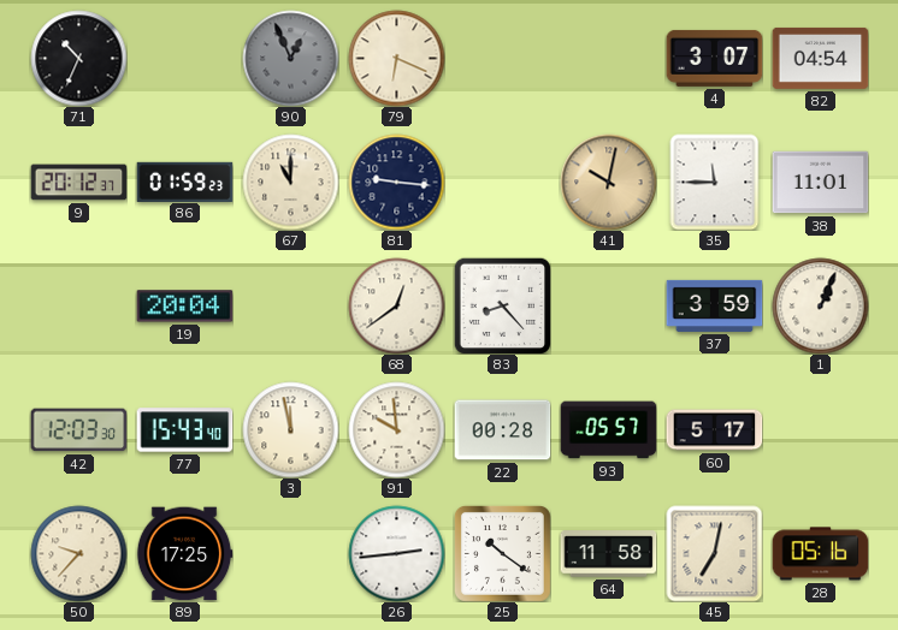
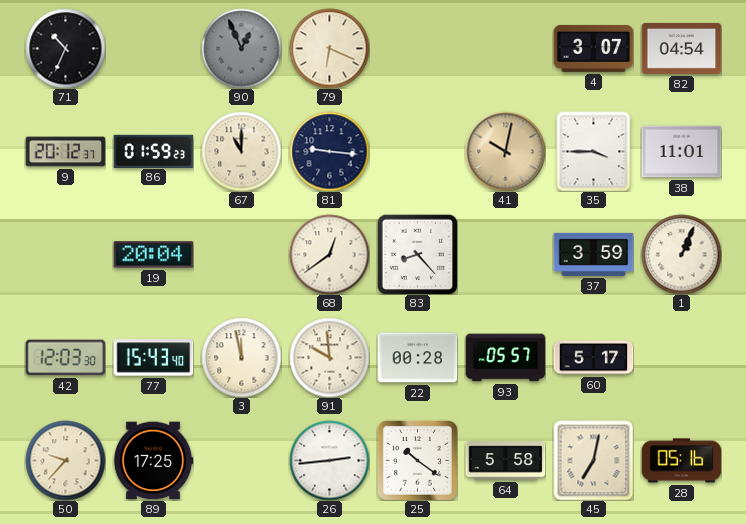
35: 11:45 -> 3:45 (594, 151)
64: 11:58 -> 5:58 (505, 461)
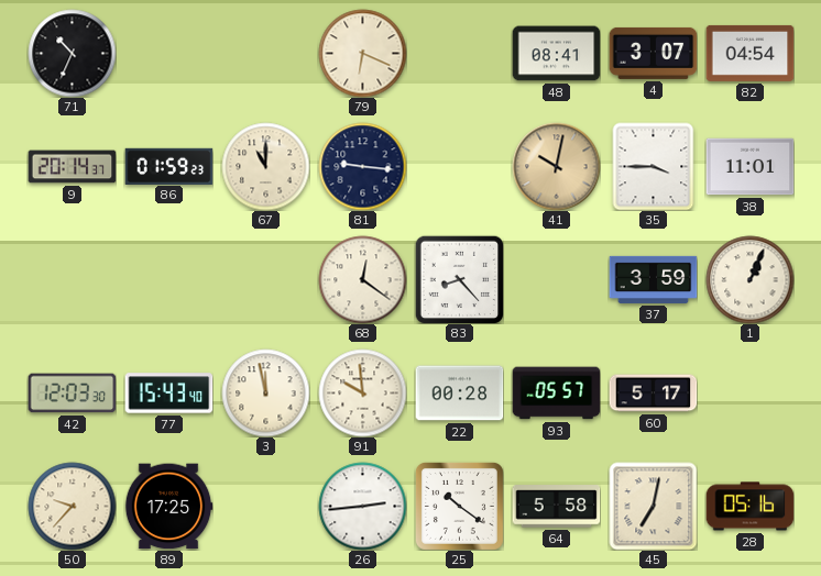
90: 12:56 -> none (241, 48)
48: none -> 08:41 (556, 54)
9: 20:12 -> 20:14 (72, 167)
19: 20:04 -> none (153, 255)
68: 12:39 -> 12:21 (362, 279)
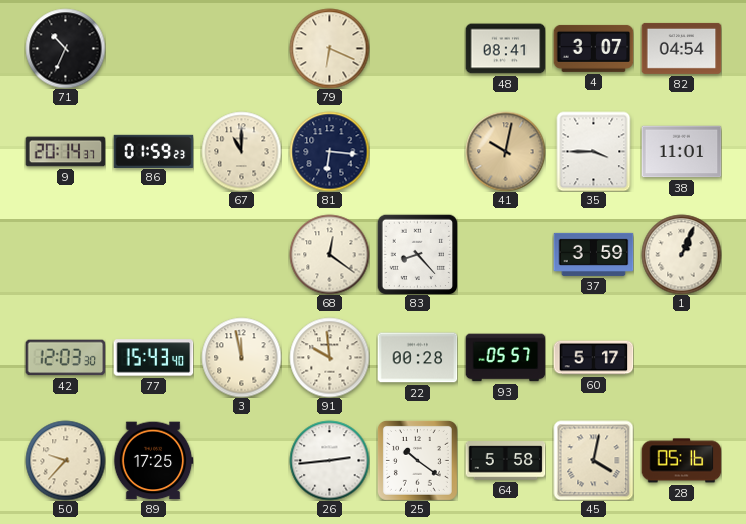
81: 9:16 -> 6:16 (329, 151)
45: 7:02 -> 4:02 (593, 460)
